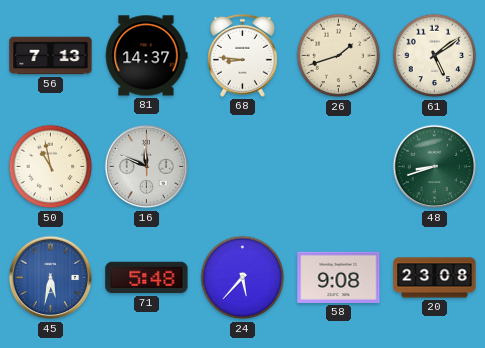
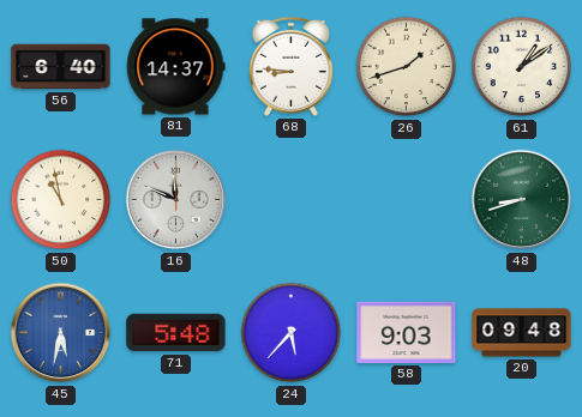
56: 7:13 -> 6:40 (61, 67)
61: 5:09 -> 1:09 (522, 67)
58: 9:08 -> 9:03 (407, 332)
20: 23:08 -> 09:48 (522, 333)
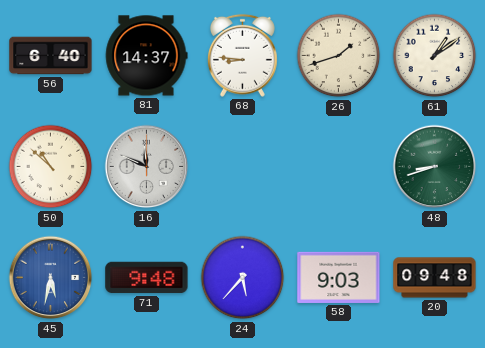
50: 10:58 -> 10:52 (51, 167)
71: 5:48 -> 9:48 (147, 278)
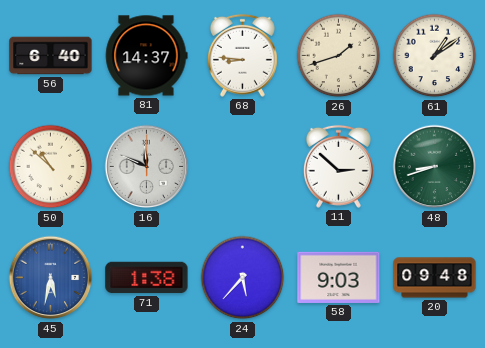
11: none -> 2:52 (338, 166)
71: 9:48 -> 1:38 (147, 278)
